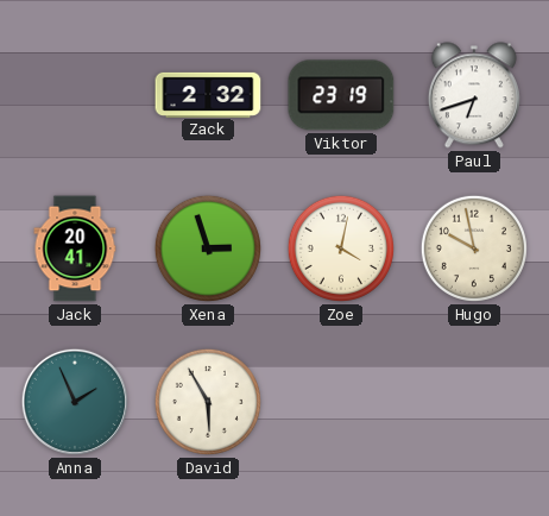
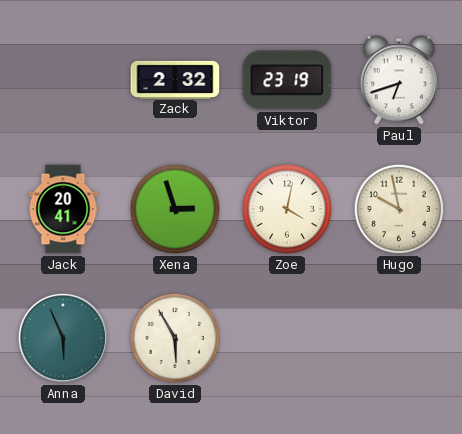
Anna: 1:56 -> 5:56 (63, 338)
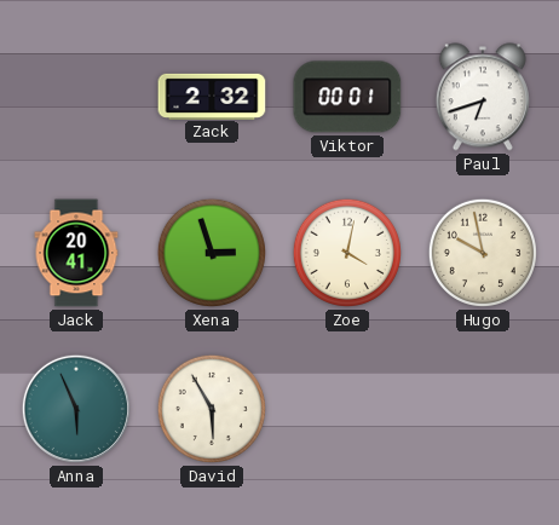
Viktor: 23:19 -> 00:01 (347, 97)
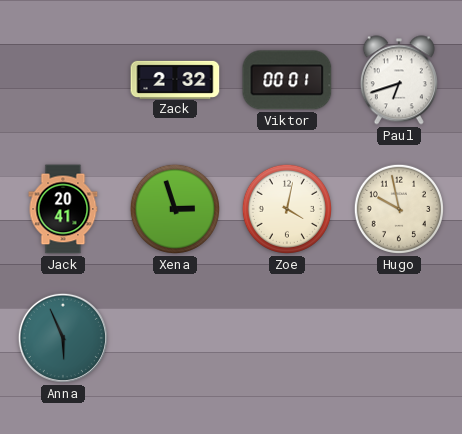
David: 5:55 -> none (212, 409)
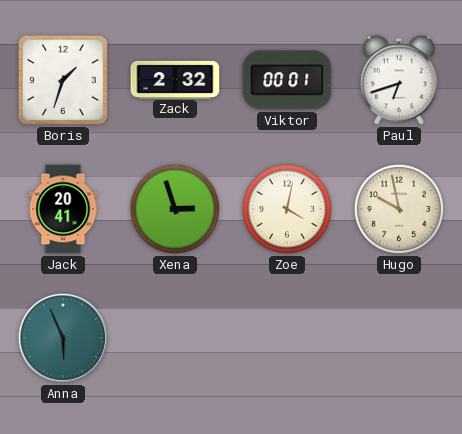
Boris: none -> 1:33 (63, 80)
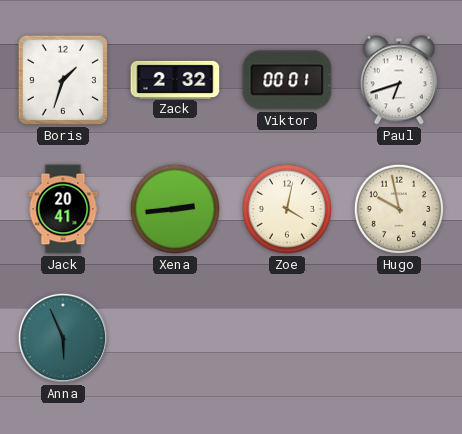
Xena: 2:57 -> 2:44 (175, 209)
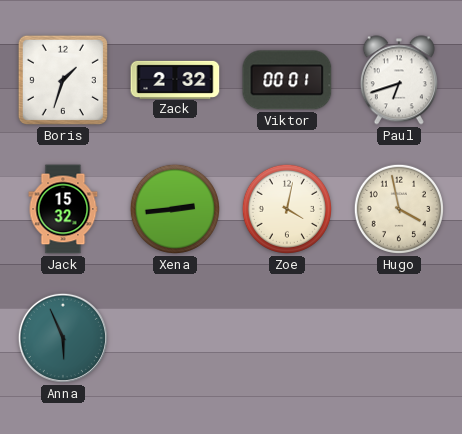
Jack: 20:41 -> 15:32 (63, 209)
Hugo: 9:58 -> 3:58 (399, 209)
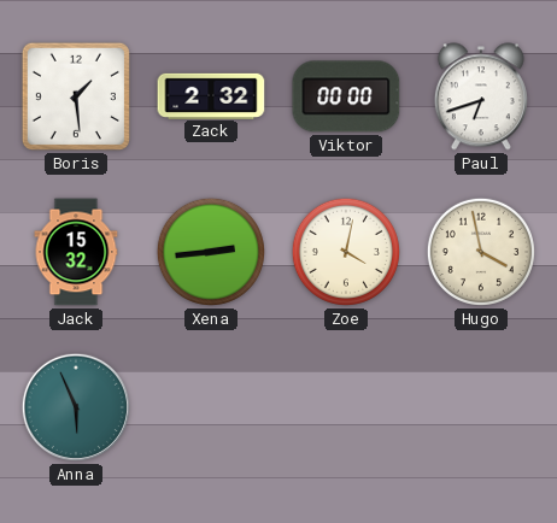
Boris: 1:33 -> 1:29 (76, 96)
Viktor: 00:01 -> 00:00 (346, 96)
